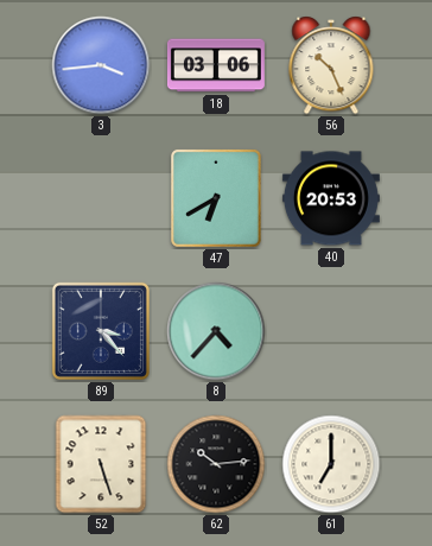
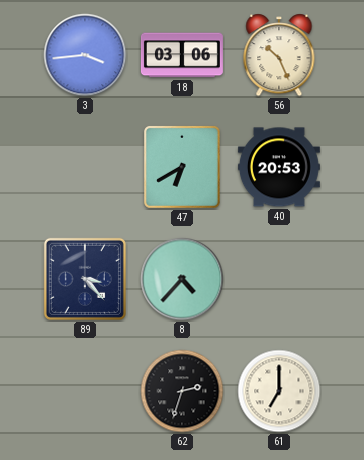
52: 5:27 -> none (101, 464)
62: 10:14 -> 2:33 (182, 391)
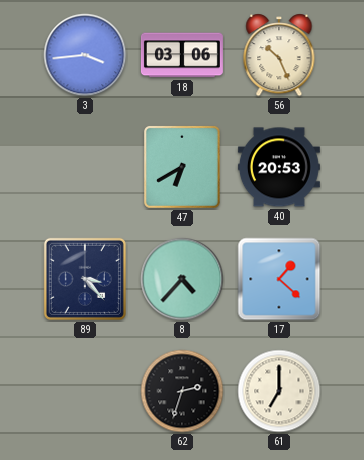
17: none -> 1:22 (279, 279)
